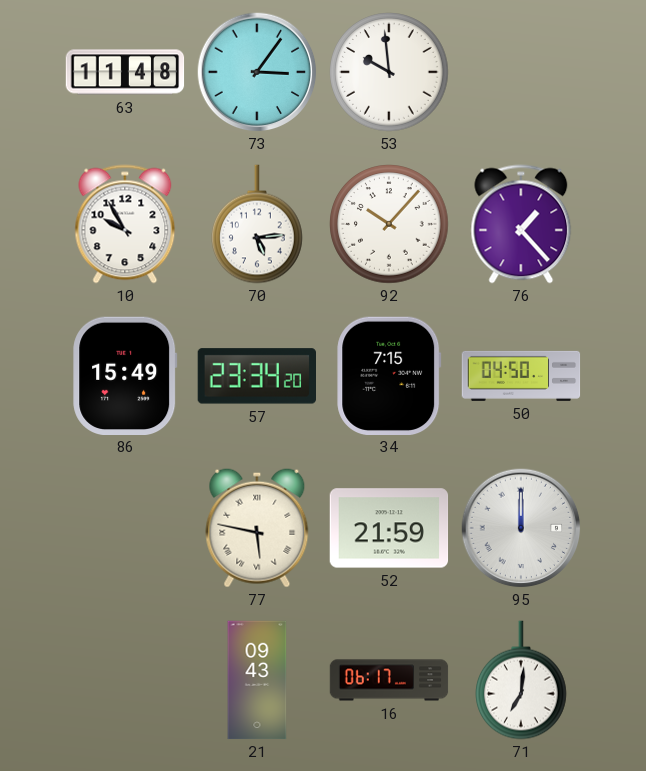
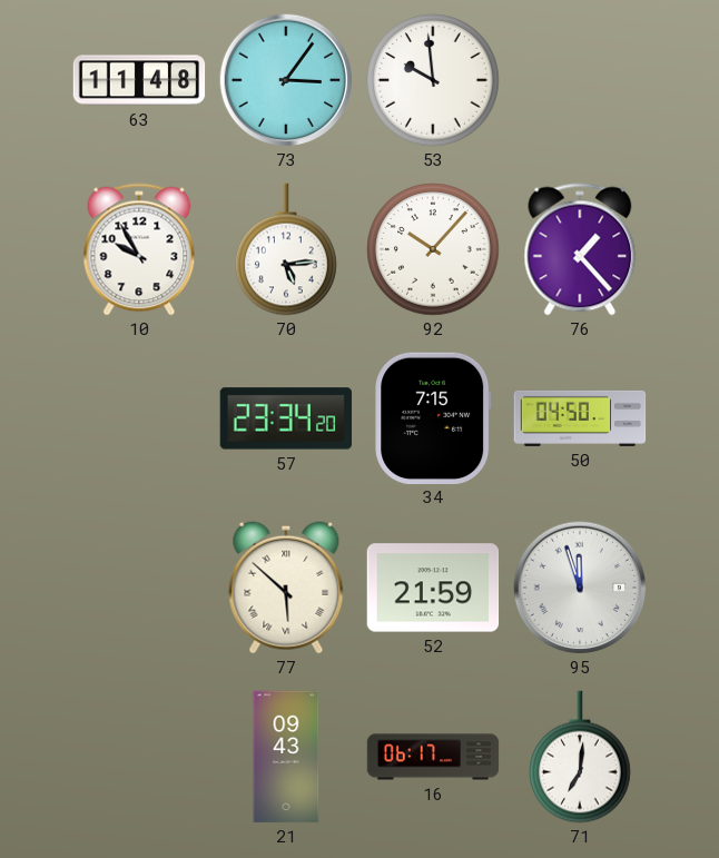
86: 15:49 -> none (125, 375)
77: 5:47 -> 5:52 (286, 588)
95: 12:00 -> 11:57 (580, 588)
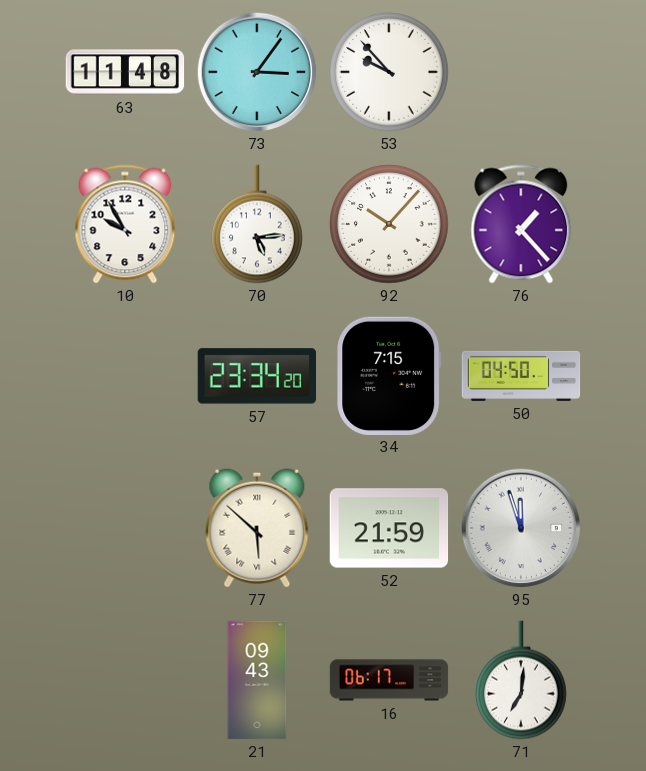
53: 9:59 -> 9:53 (389, 72)
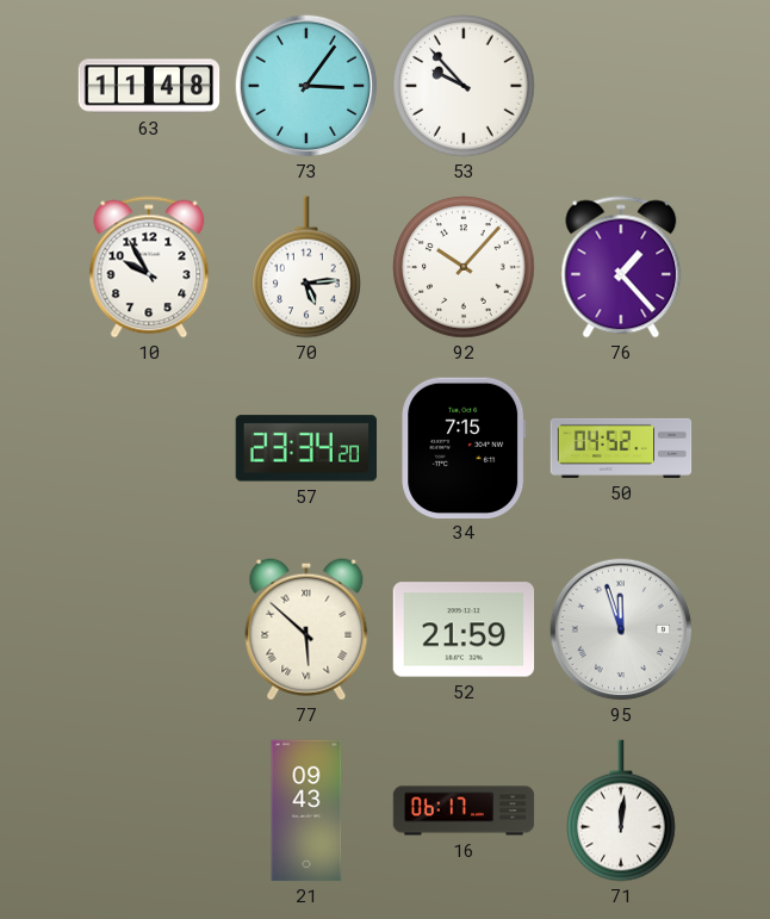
50: 04:50 -> 04:52 (621, 448)
71: 7:01 -> 12:01 (622, 811)
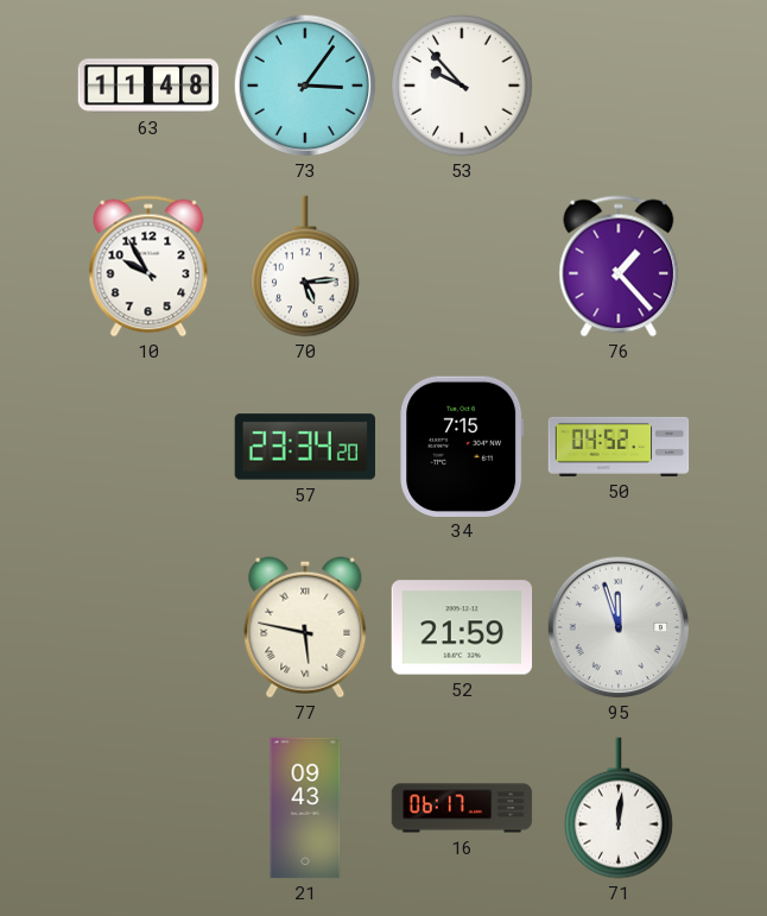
92: 10:07 -> none (464, 267)
77: 5:52 -> 5:47 (305, 627)
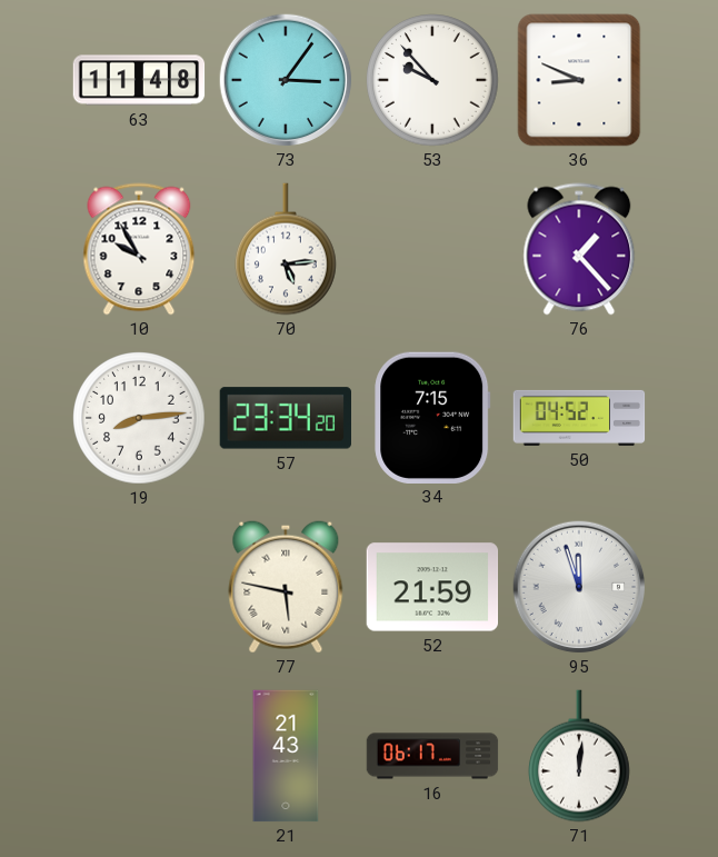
36: none -> 8:49 (579, 80)
19: none -> 8:14 (139, 418)
21: 09:43 -> 21:43 (286, 756)
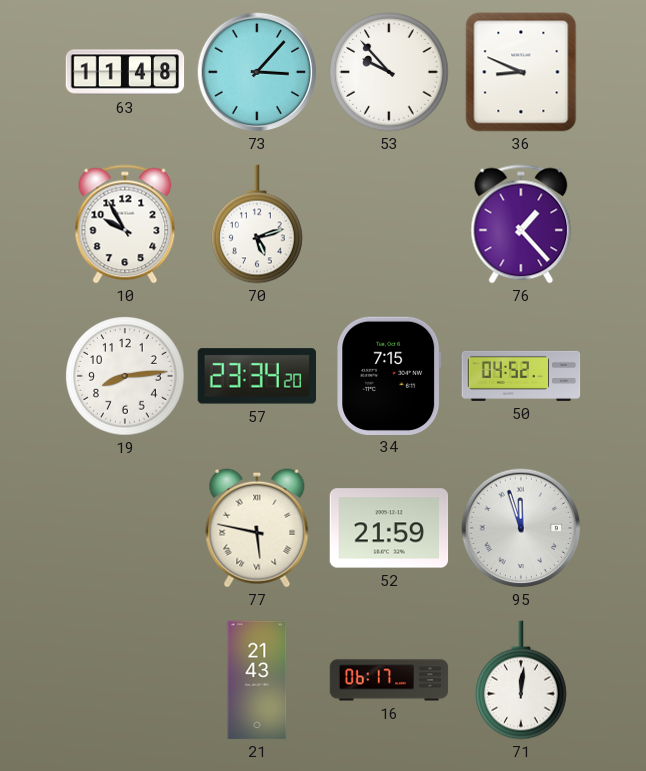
73: 3:06 -> 3:07 (257, 72)
70: 5:14 -> 5:12 (258, 224)
